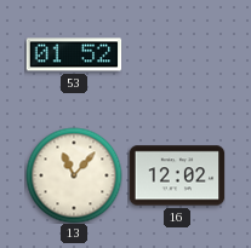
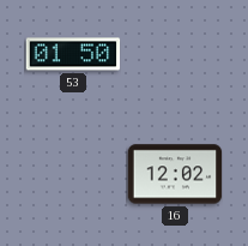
53: 01:52 -> 01:50 (73, 54)
13: 11:07 -> none (74, 175)
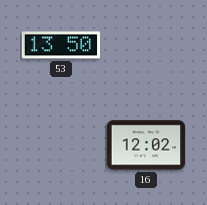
53: 01:50 -> 13:50 (61, 45)
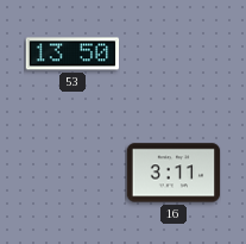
16: 12:02 -> 3:11 (174, 173)
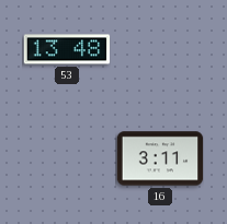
53: 13:50 -> 13:48 (67, 49)
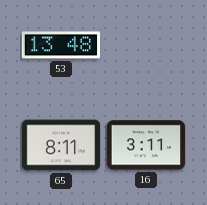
65: none -> 8:11 (61, 145)
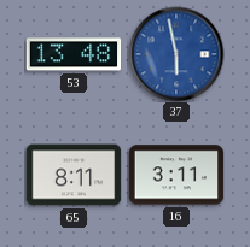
37: none -> 5:58 (176, 54)
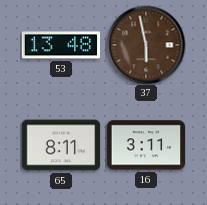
37 dial: blue -> brown (146, 45)
